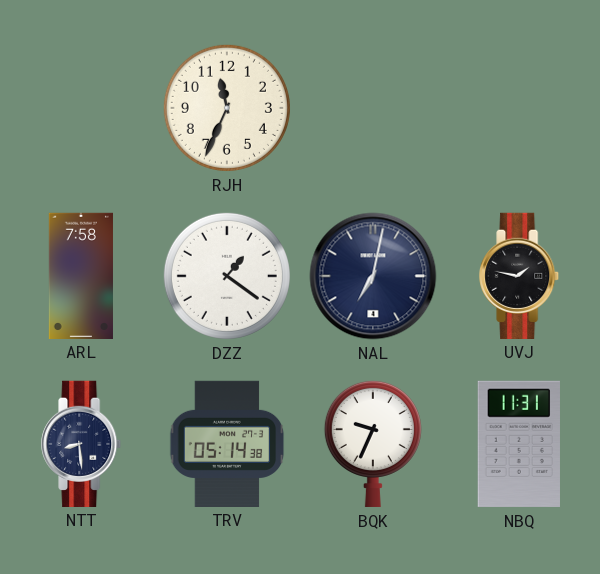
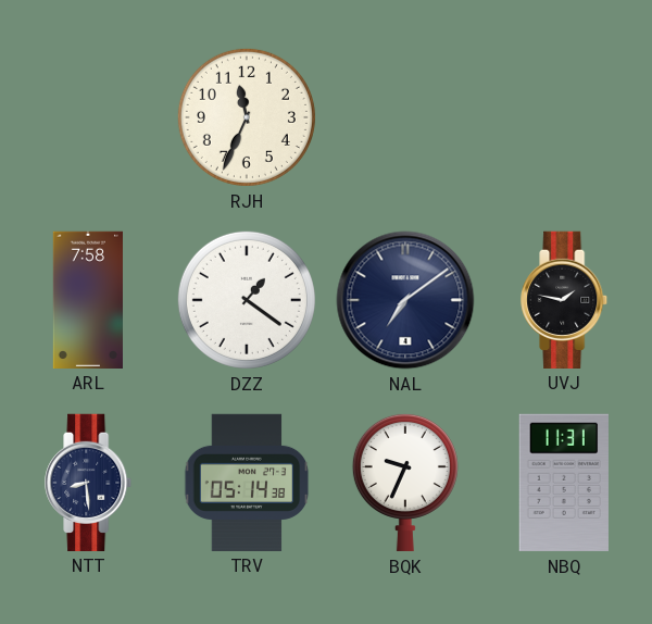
NAL: 7:02 -> 7:09 (405, 300)
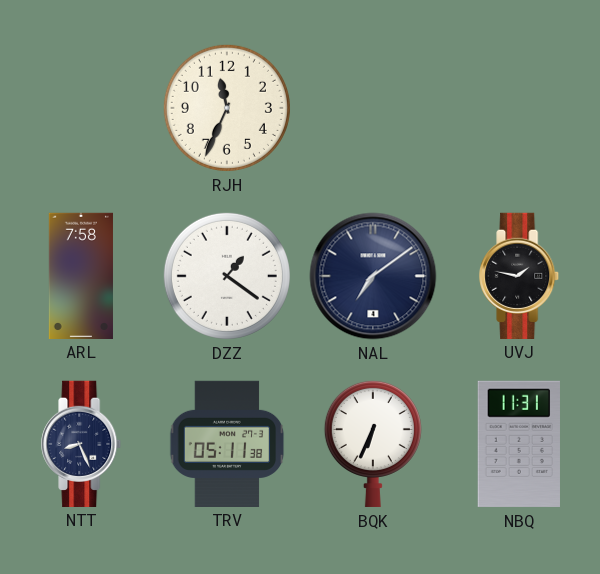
NTT: 8:29 -> 8:26 (82, 443)
TRV: 05:14 -> 05:11 (227, 443)
BQK: 9:34 -> 6:34 (373, 443)
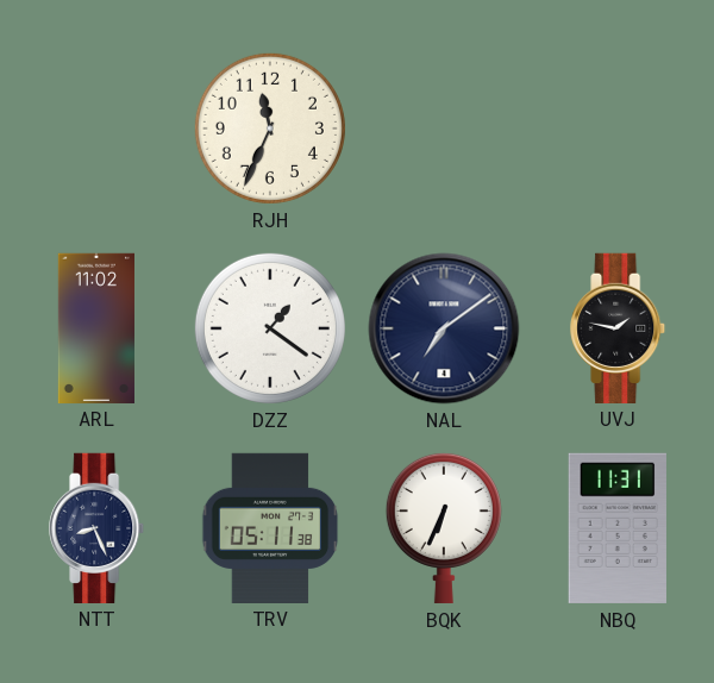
ARL: 7:58 -> 11:02 (95, 327)
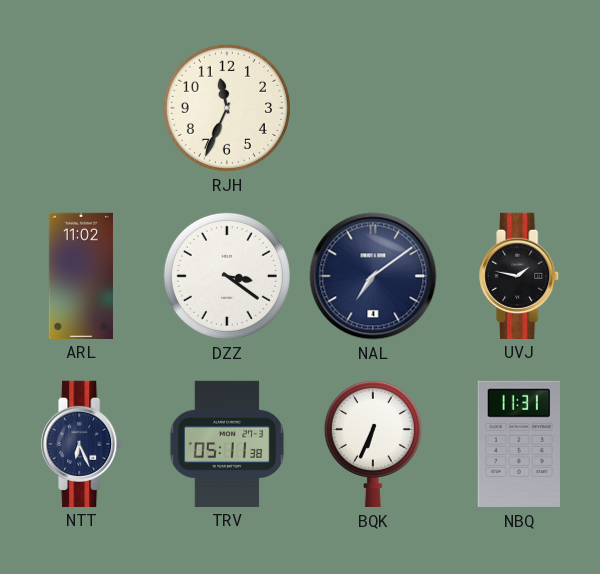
DZZ: 1:21 -> 3:21 (227, 276)
NTT: 8:26 -> 6:26 (82, 443)
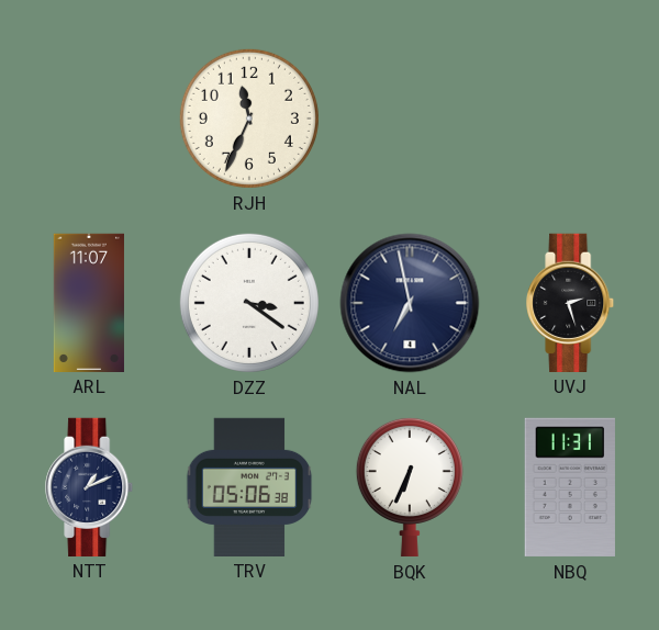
ARL: 11:02 -> 11:07 (88, 302)
NAL: 7:09 -> 6:58 (410, 303)
UVJ: 1:47 -> 2:27 (571, 302)
NTT: 6:26 -> 1:11 (90, 486)
TRV: 05:11 -> 05:06 (249, 486)
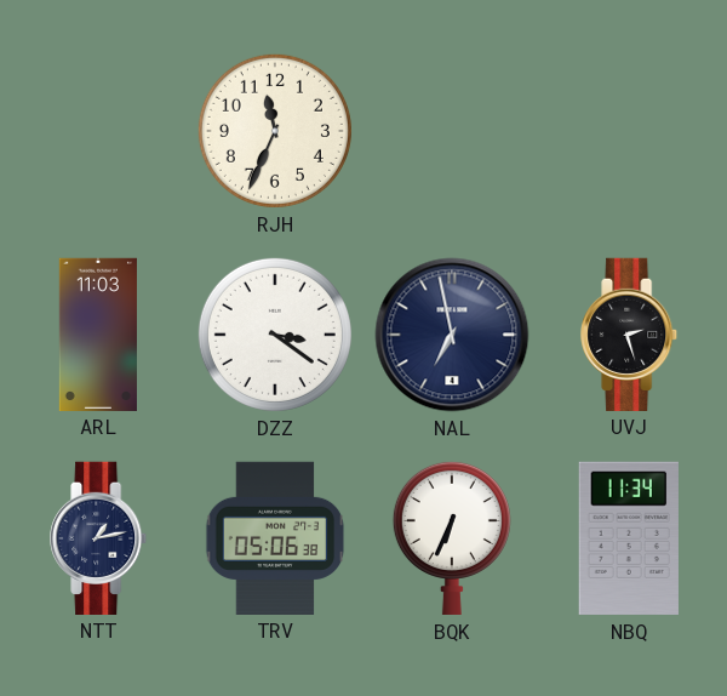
ARL: 11:07 -> 11:03 (97, 333)
NTT: 1:11 -> 1:13 (99, 537)
NBQ: 11:31 -> 11:34 (629, 538)
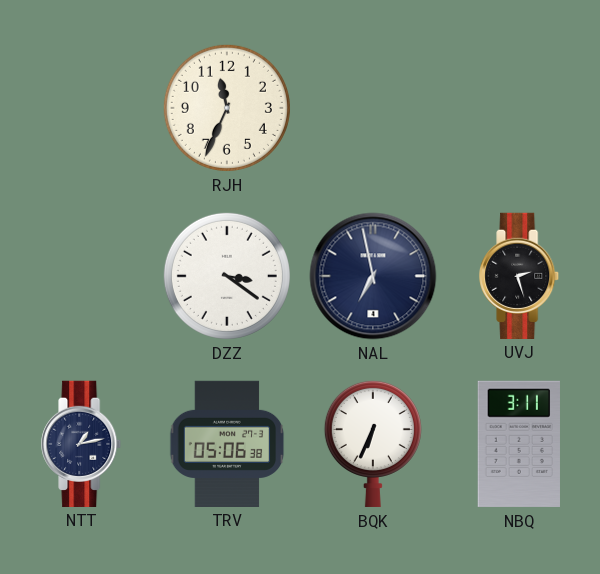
ARL: 11:03 -> none (97, 333)
NBQ: 11:34 -> 3:11 (519, 444)
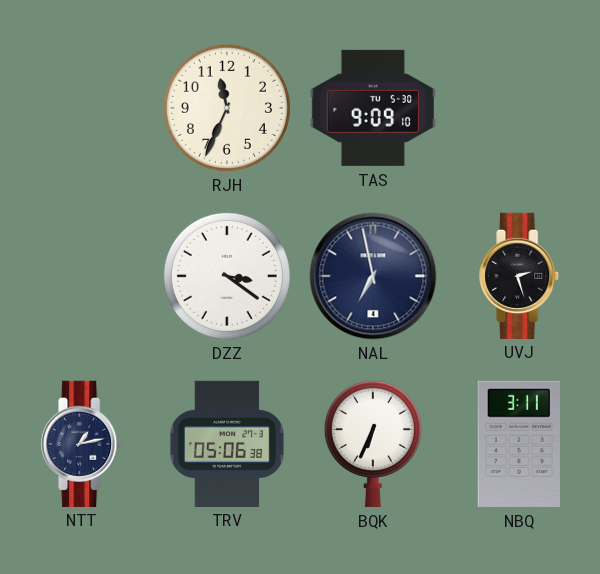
TAS: none -> 9:09 (373, 108)
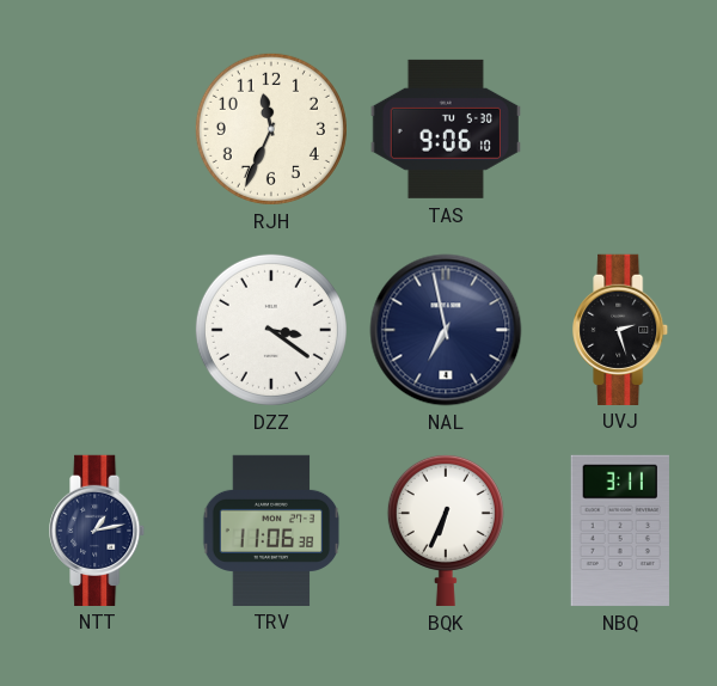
TAS: 9:09 -> 9:06 (446, 129)
TRV: 05:06 -> 11:06 (271, 529)
